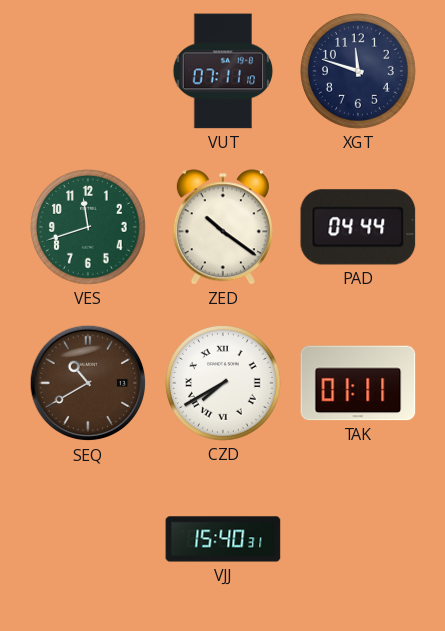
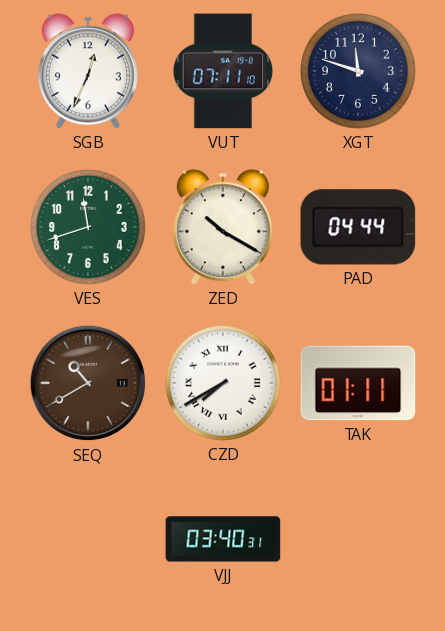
SGB: none -> 12:34 (88, 71)
ZED: 10:21 -> 10:20 (223, 227)
VJJ: 15:40 -> 03:40 (223, 539)
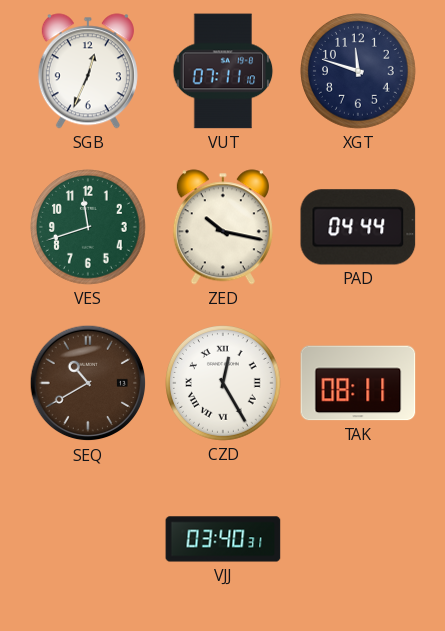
ZED: 10:20 -> 10:17 (223, 227)
CZD: 7:40 -> 12:25 (224, 384)
TAK: 01:11 -> 08:11 (358, 383)
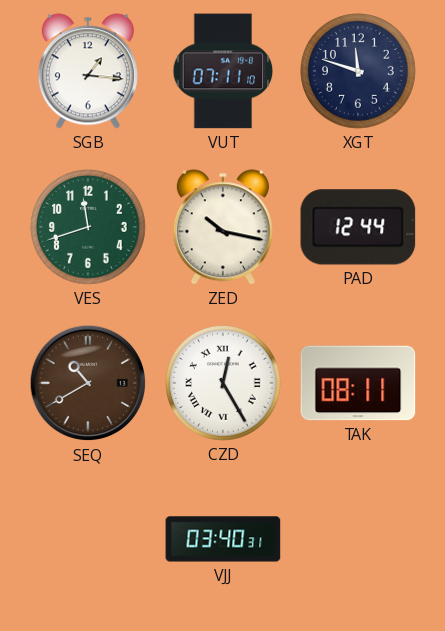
SGB: 12:34 -> 1:16 (88, 71)
PAD: 04:44 -> 12:44 (358, 227)
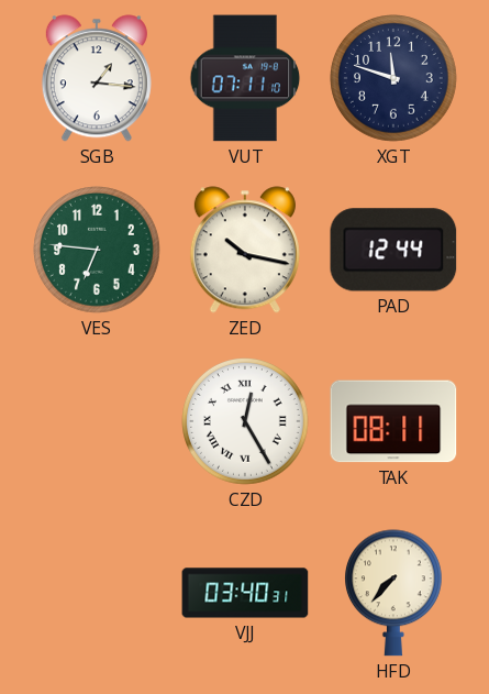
VES: 11:42 -> 6:46 (98, 251)
SEQ: 10:40 -> none (88, 383)
HFD: none -> 7:37 (393, 593)
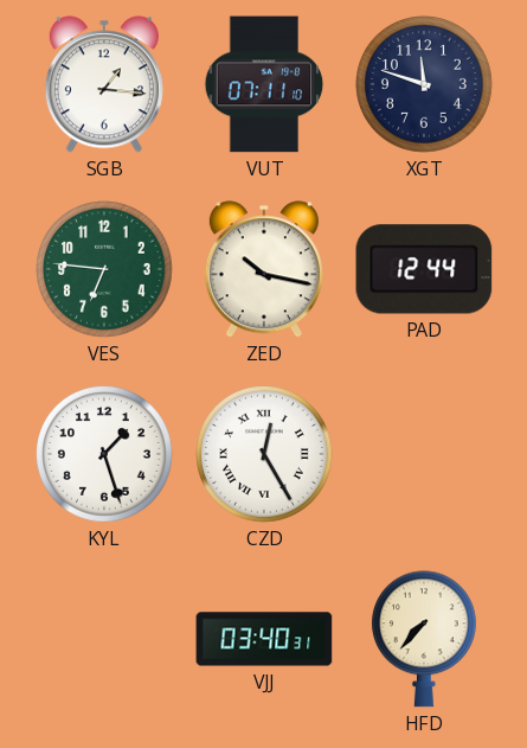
KYL: none -> 1:27 (105, 455)
TAK: 08:11 -> none (393, 421)
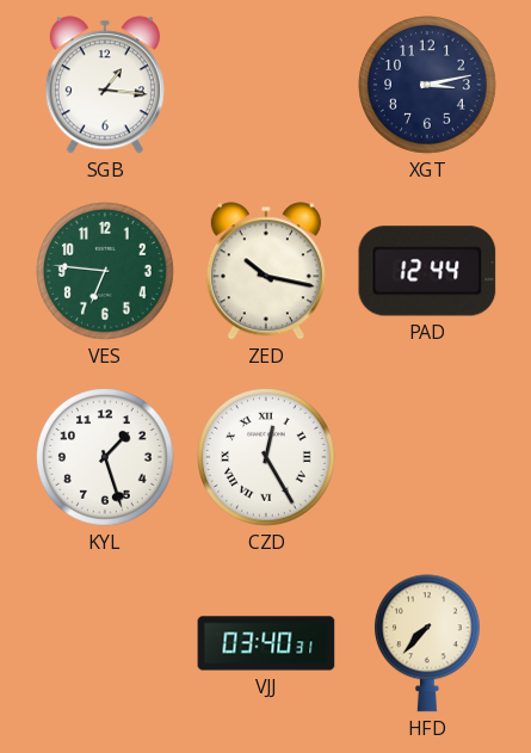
VUT: 07:11 -> none (264, 84)
XGT: 11:48 -> 3:13 (428, 86)
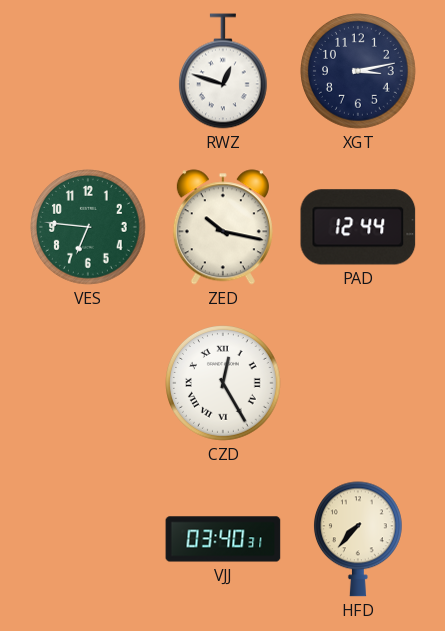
SGB: 1:16 -> none (105, 85)
RWZ: none -> 12:48 (223, 71)
KYL: 1:27 -> none (106, 458)
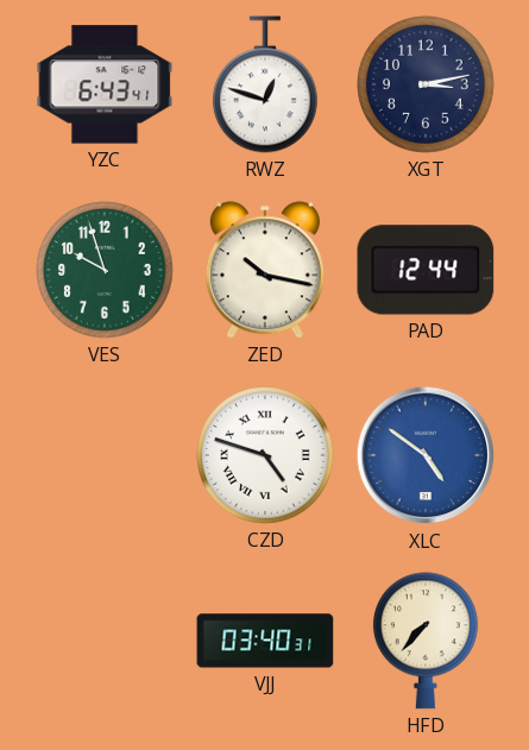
YZC: none -> 6:43 (105, 84)
VES: 6:46 -> 9:57 (106, 271)
CZD: 12:25 -> 4:48 (266, 456)
XLC: none -> 4:51 (426, 455)
